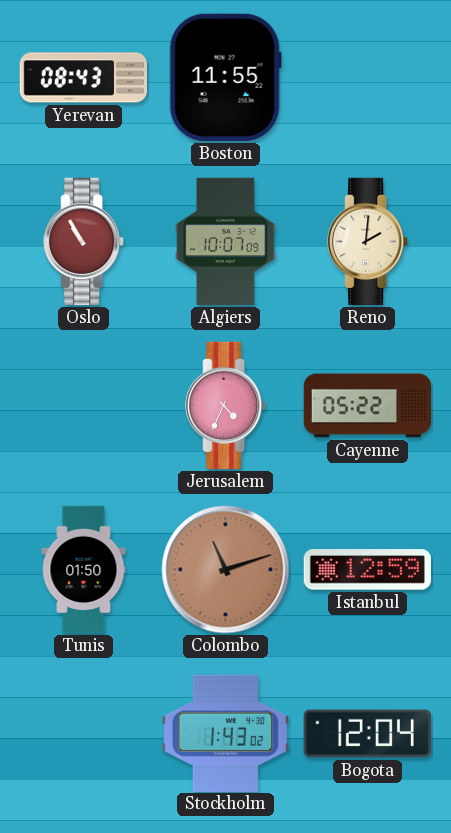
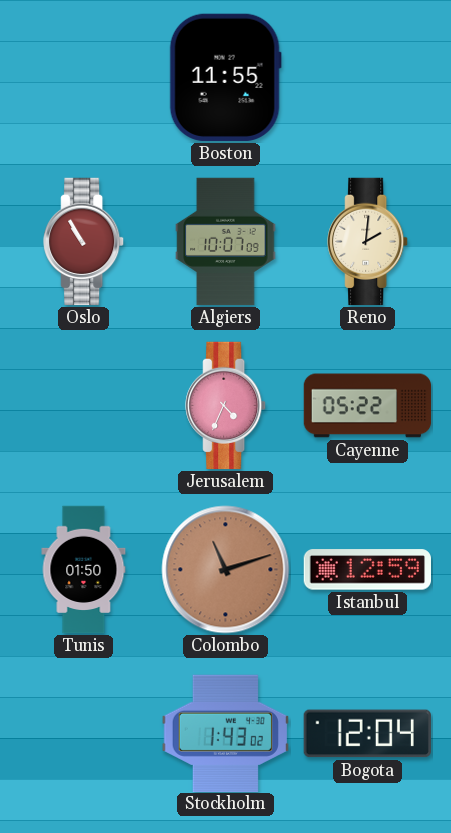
Yerevan: 08:43 -> none (84, 78)
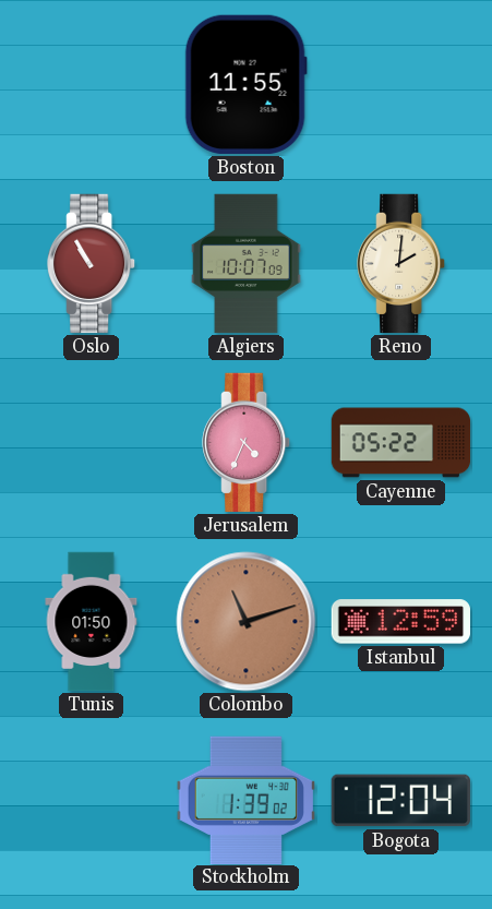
Stockholm: 1:43 -> 1:39 (245, 800)
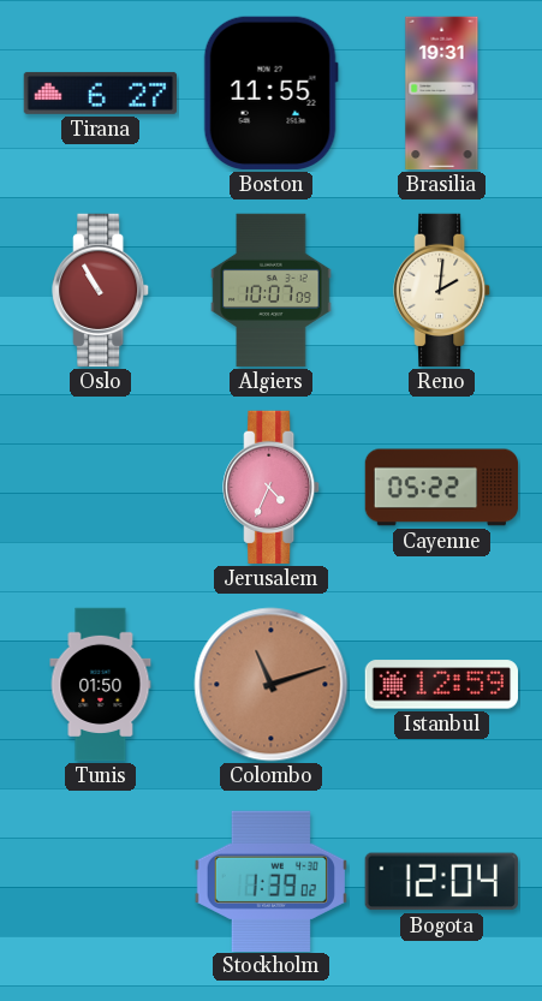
Tirana: none -> 6:27 (101, 93)
Brasilia: none -> 19:31 (442, 94)
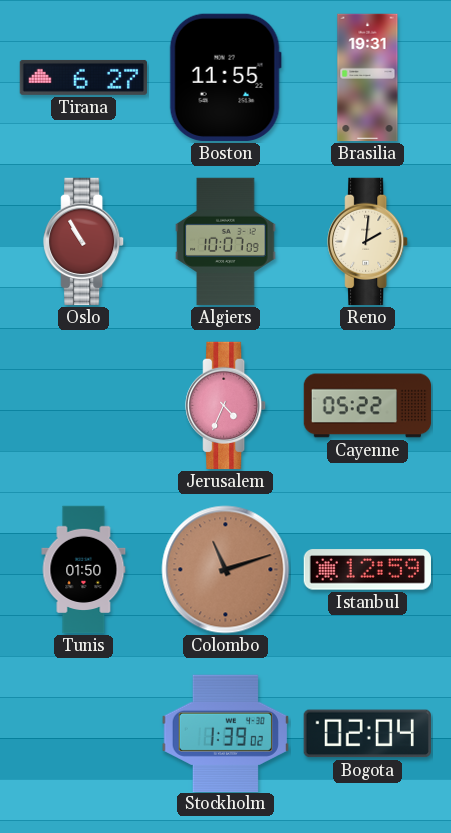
Bogota: 12:04 -> 02:04 (367, 734)
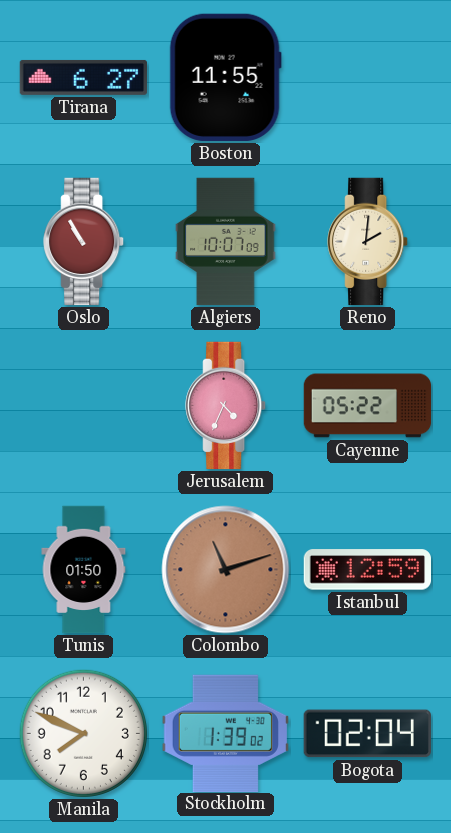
Brasilia: 19:31 -> none (368, 78)
Manila: none -> 7:49 (83, 733)
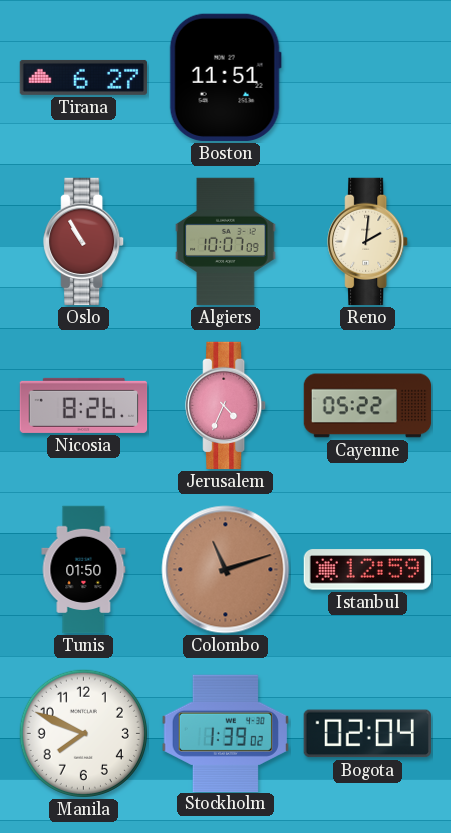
Boston: 11:55 -> 11:51 (225, 77)
Nicosia: none -> 8:26 (84, 405)
